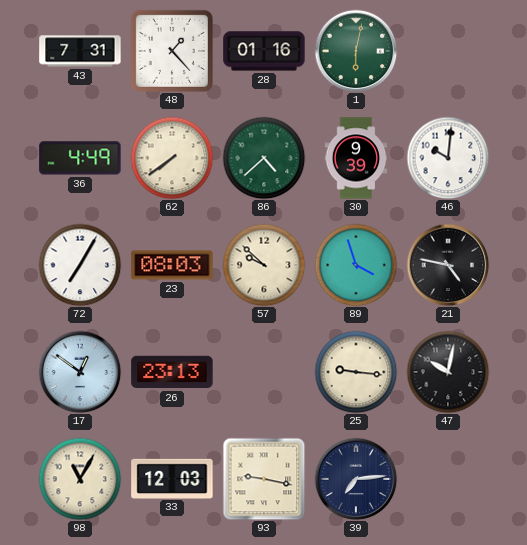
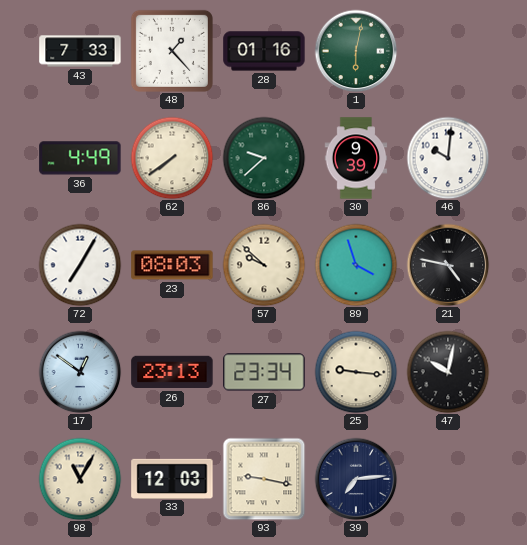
43: 7:31 -> 7:33 (80, 51)
86: 4:38 -> 9:38 (264, 158)
27: none -> 23:34 (264, 372)
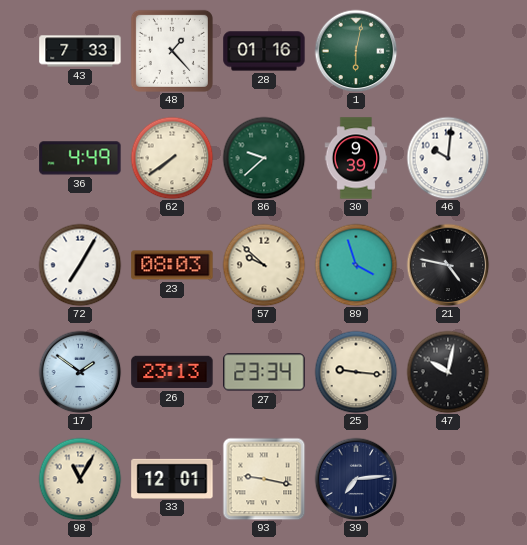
17: 12:51 -> 1:51 (80, 372)
33: 12:03 -> 12:01 (172, 478)
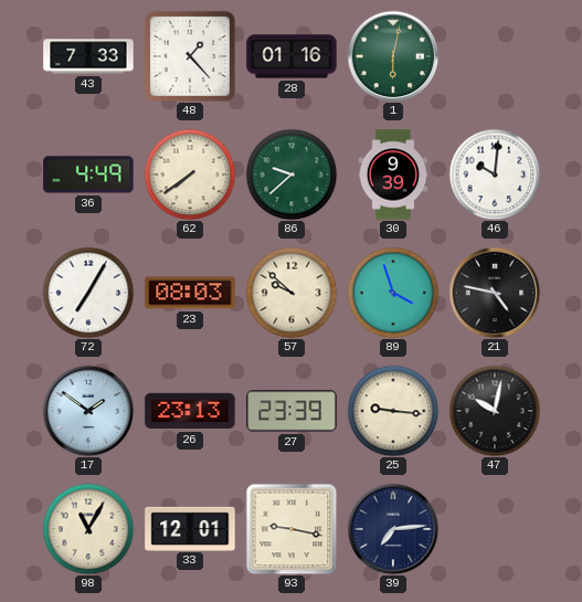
27: 23:34 -> 23:39 (292, 411)
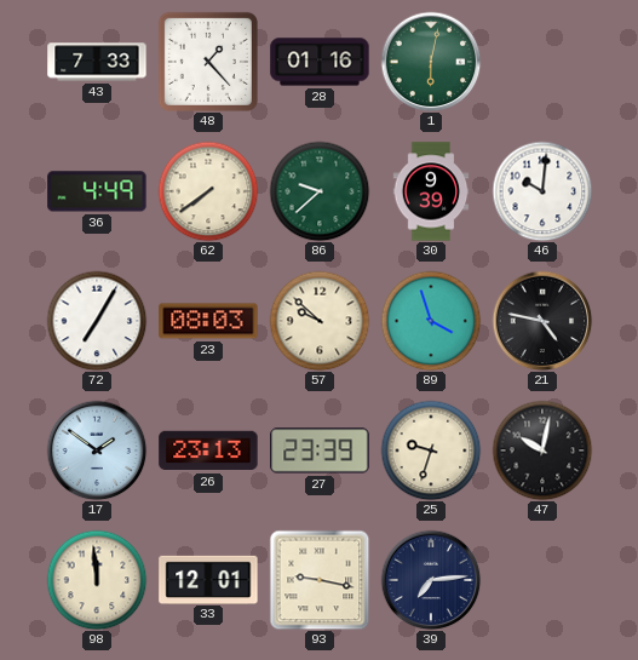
25: 9:16 -> 9:33 (431, 450)
98: 11:05 -> 11:59 (97, 580)
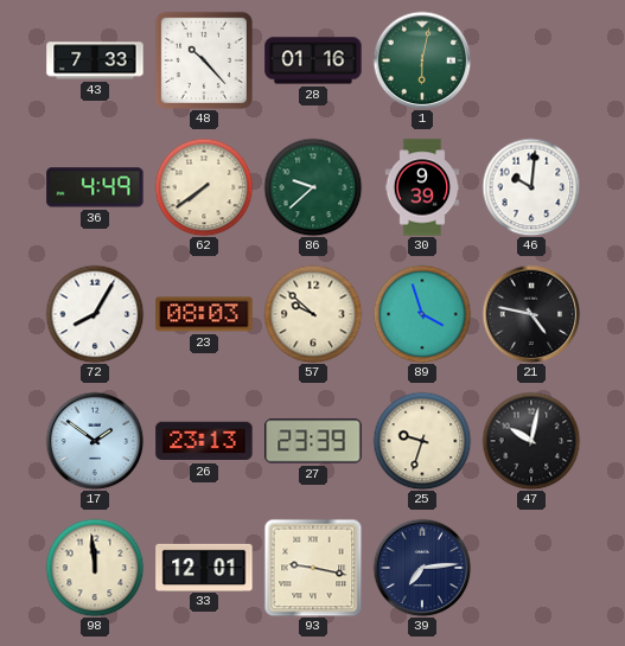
48: 1:23 -> 10:23 (204, 60)
72: 7:05 -> 8:05 (95, 314)
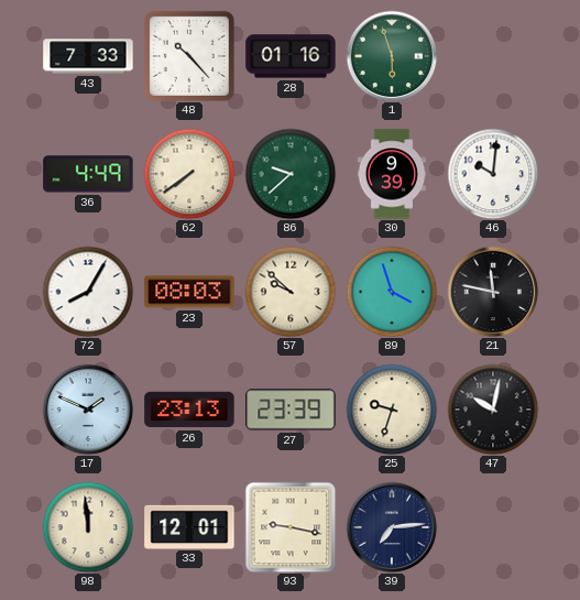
1: 6:02 -> 5:57 (392, 56)
21: 4:47 -> 11:47 (493, 292)
17: 1:51 -> 1:49 (88, 410)
